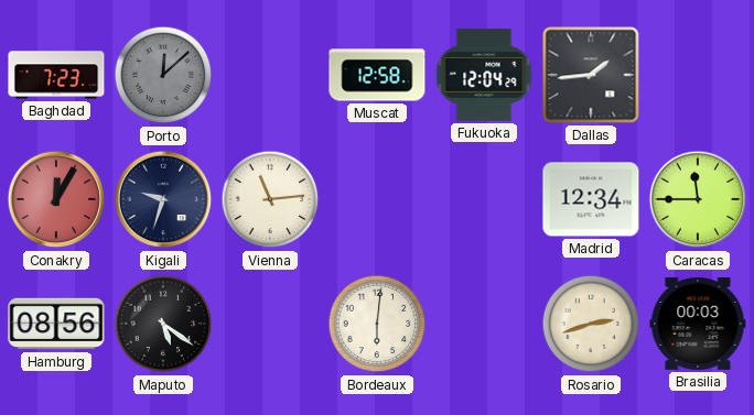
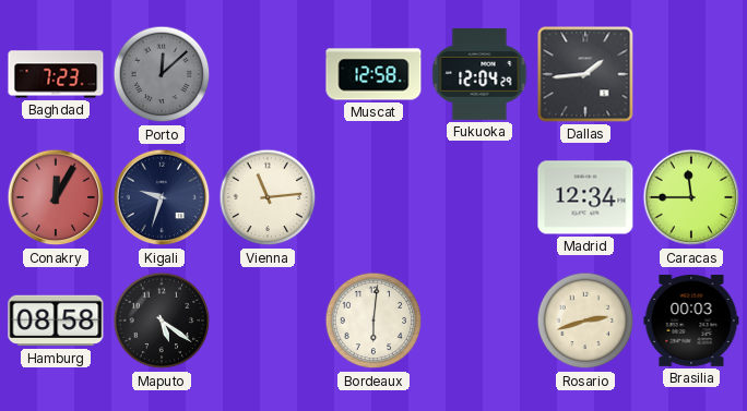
Hamburg: 08:56 -> 08:58 (56, 321)
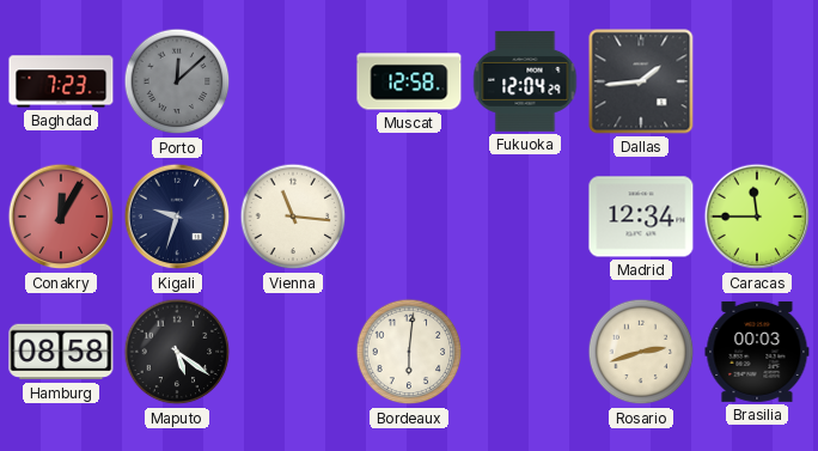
Vienna: 11:14 -> 11:16 (293, 217)
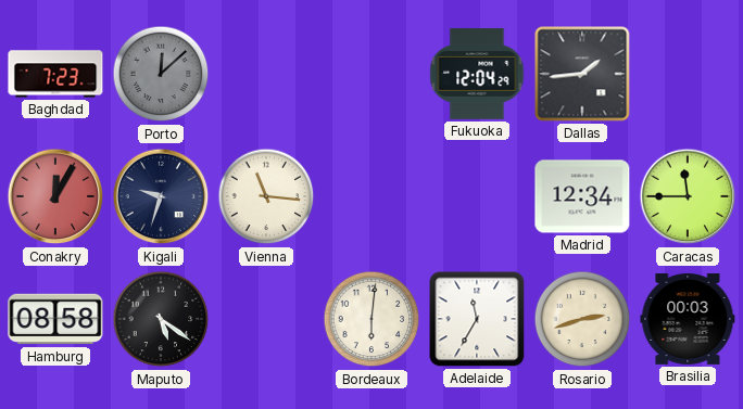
Muscat: 12:58 -> none (409, 81)
Adelaide: none -> 11:35 (477, 319)
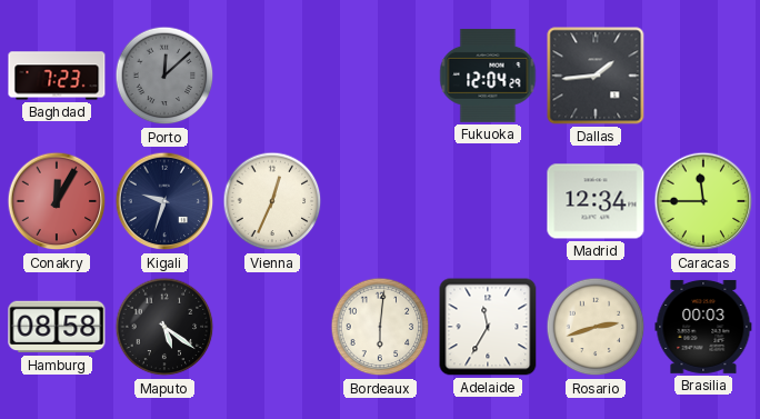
Vienna: 11:16 -> 12:34 (272, 201)
